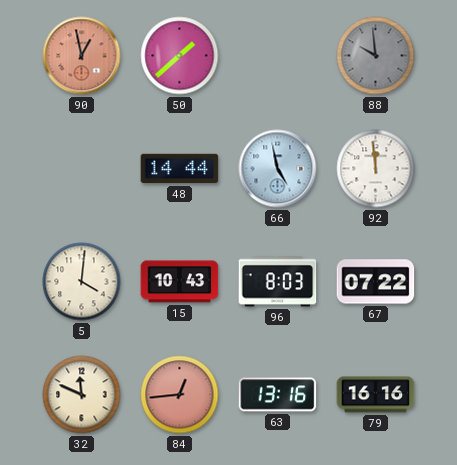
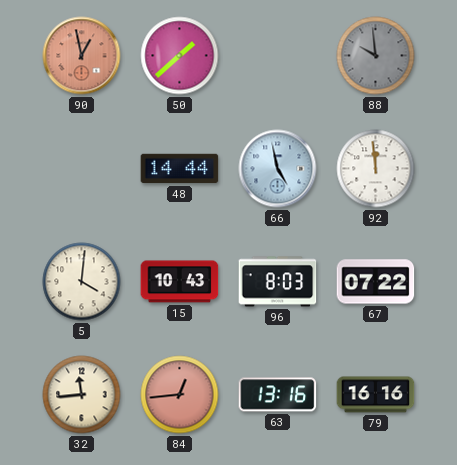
32: 11:49 -> 11:44 (82, 395)
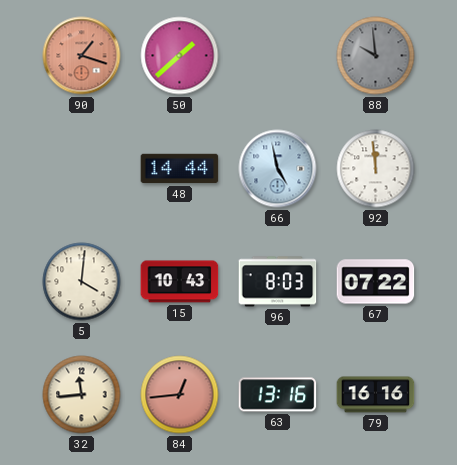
90: 12:58 -> 1:18 (82, 56)
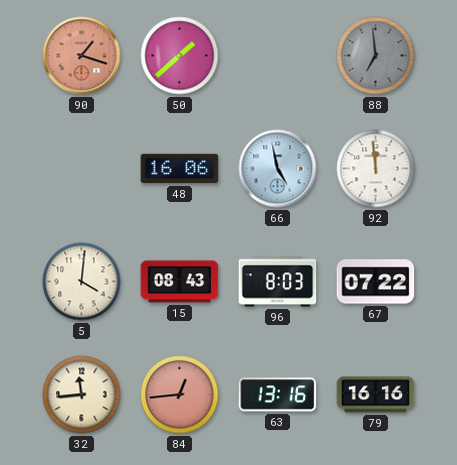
88: 9:59 -> 6:59 (376, 56)
48: 14:44 -> 16:06 (180, 169)
15: 10:43 -> 08:43 (180, 282)
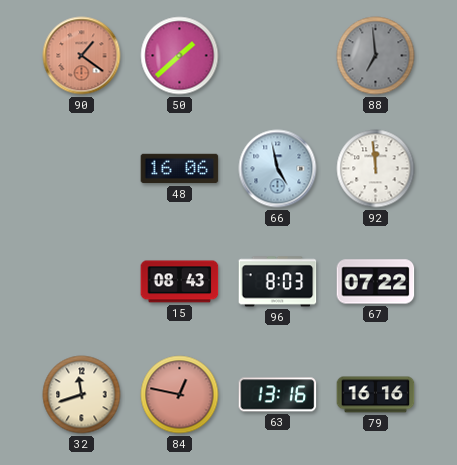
90: 1:18 -> 1:21 (82, 56)
5: 4:01 -> none (82, 282)
32: 11:44 -> 11:42 (82, 395)
84: 12:44 -> 12:47 (180, 395)
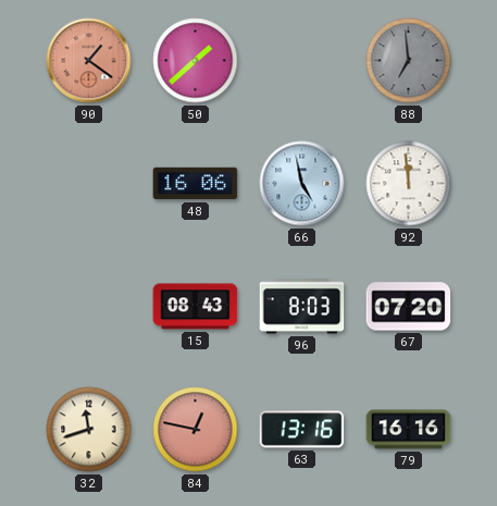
67: 07:22 -> 07:20 (409, 307)
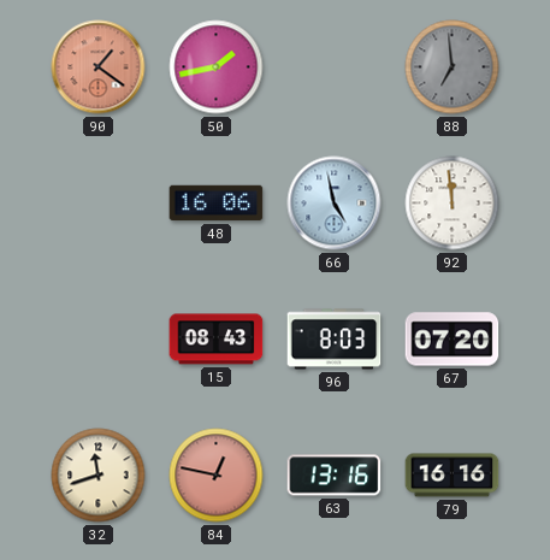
50: 1:38 -> 1:43 (217, 67)
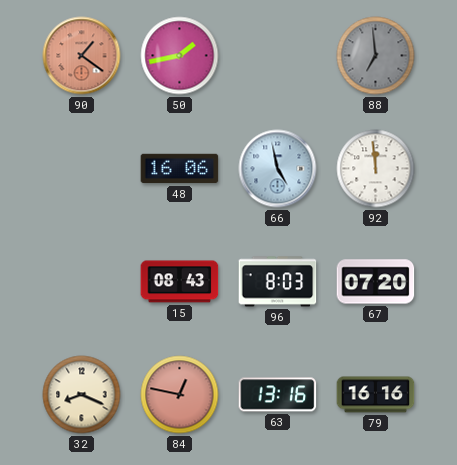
32: 11:42 -> 8:19 (82, 395)
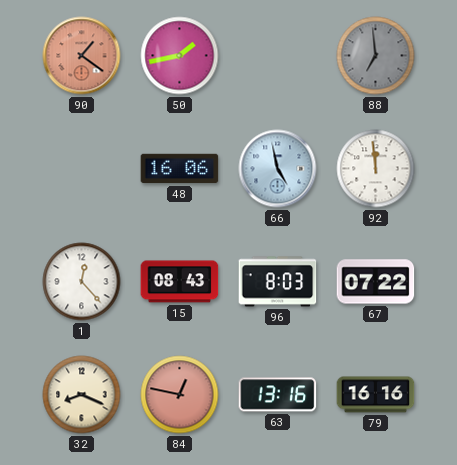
1: none -> 12:23 (82, 282)
67: 07:20 -> 07:22 (376, 282)
